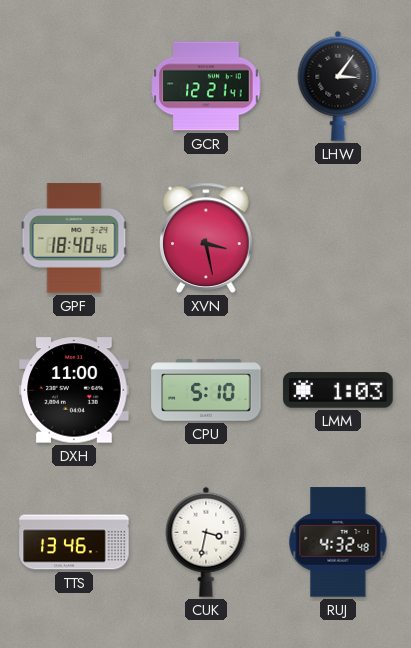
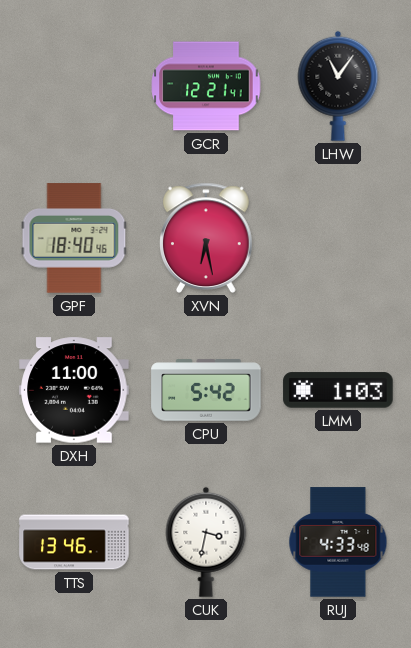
LHW: 3:06 -> 11:06 (338, 86)
XVN: 3:28 -> 6:28 (207, 238)
CPU: 5:10 -> 5:42 (206, 390)
RUJ: 4:32 -> 4:33 (338, 542)
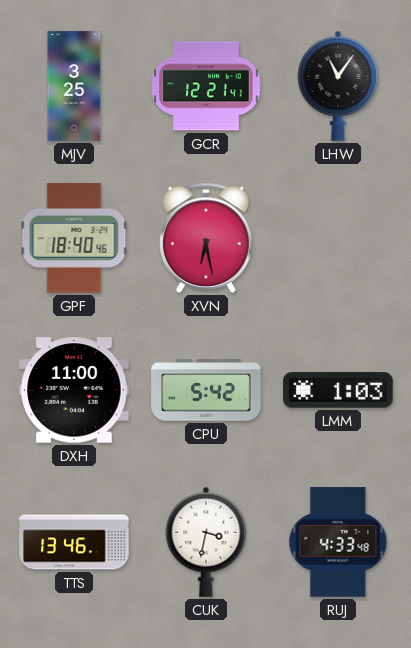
MJV: none -> 3:25 (74, 86)
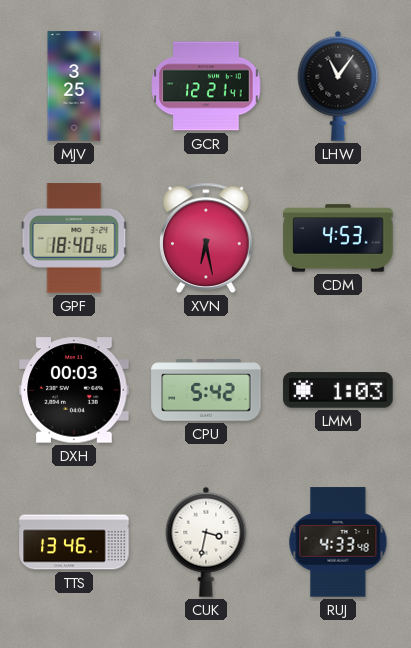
CDM: none -> 4:53 (338, 238)
DXH: 11:00 -> 00:03 (74, 390)
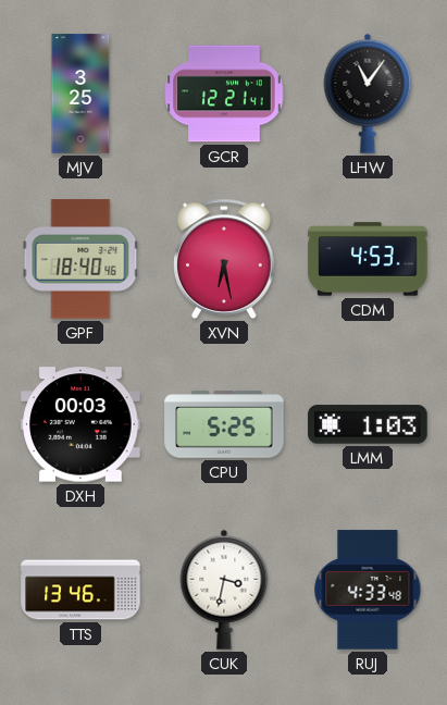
CPU: 5:42 -> 5:25 (224, 424)
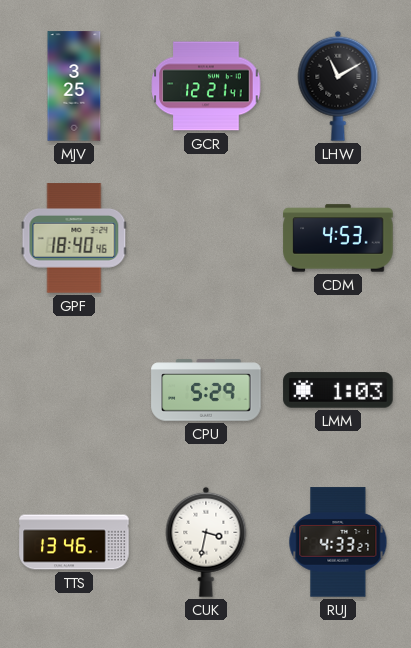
LHW: 11:06 -> 11:10 (338, 86)
XVN: 6:28 -> none (225, 259)
DXH: 00:03 -> none (80, 424)
CPU: 5:25 -> 5:29 (206, 390)
RUJ: 4:33:48 -> 4:33:27 (338, 542)
